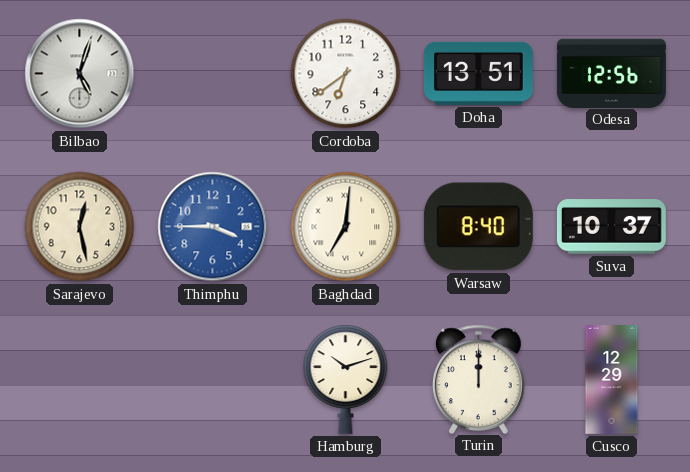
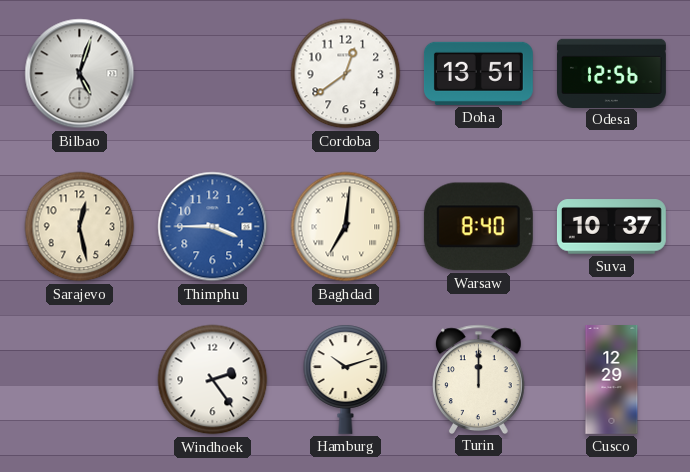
Cordoba: 6:39 -> 12:39 (346, 74)
Windhoek: none -> 2:24 (213, 380)
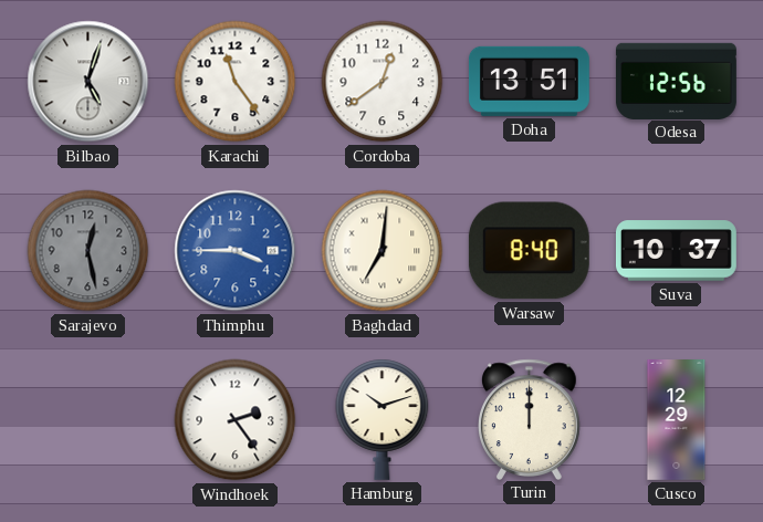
Karachi: none -> 11:24 (236, 82)
Sarajevo dial: cream -> grey (88, 251)
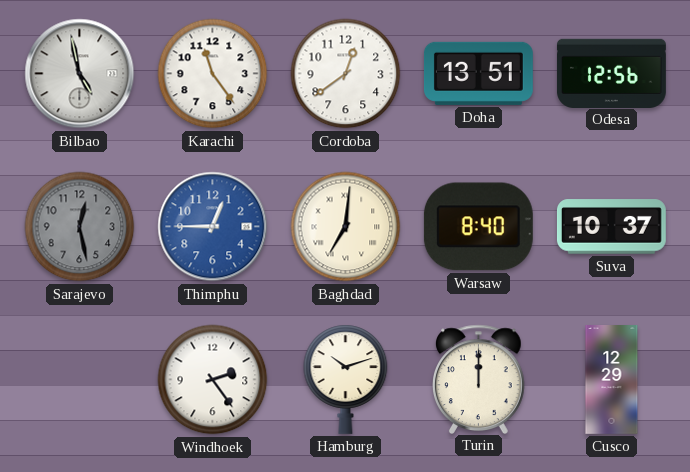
Bilbao: 5:03 -> 4:58 (80, 74)
Thimphu: 3:45 -> 12:45 (213, 227)
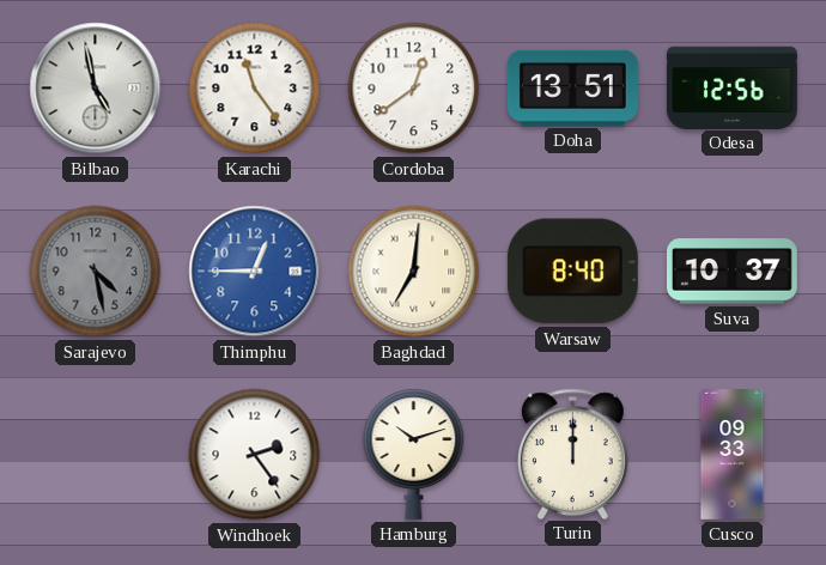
Sarajevo: 12:28 -> 4:28 (96, 272)
Cusco: 12:29 -> 09:33 (733, 455)
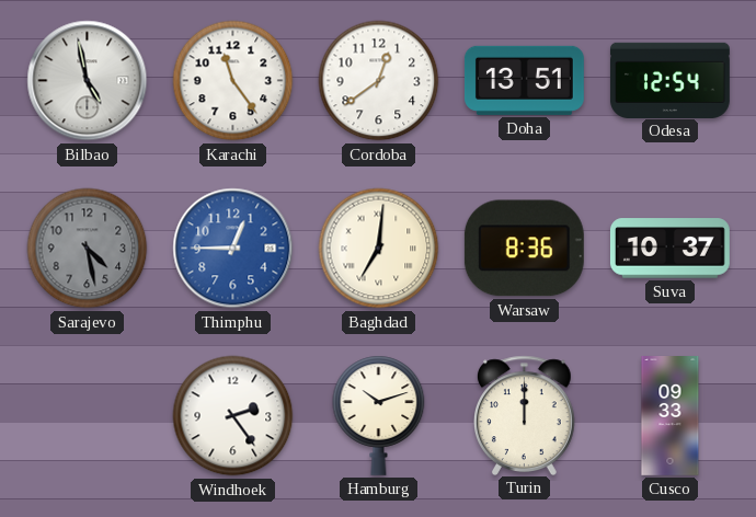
Odesa: 12:56 -> 12:54 (669, 80)
Warsaw: 8:40 -> 8:36 (524, 249)
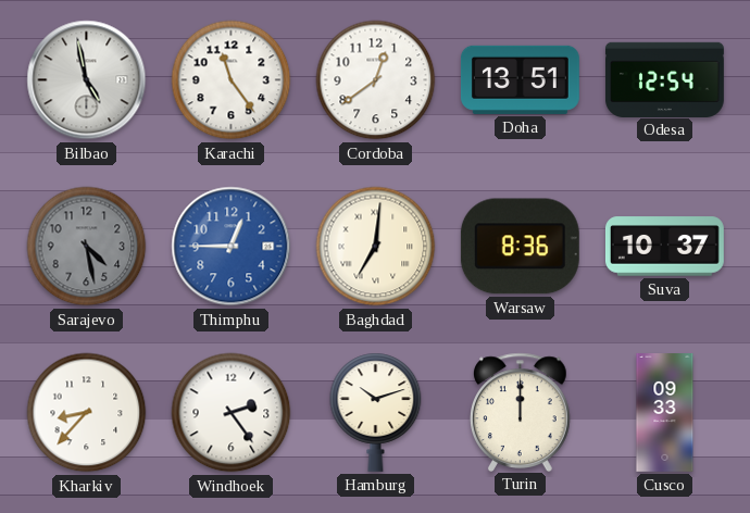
Kharkiv: none -> 8:37 (87, 413)
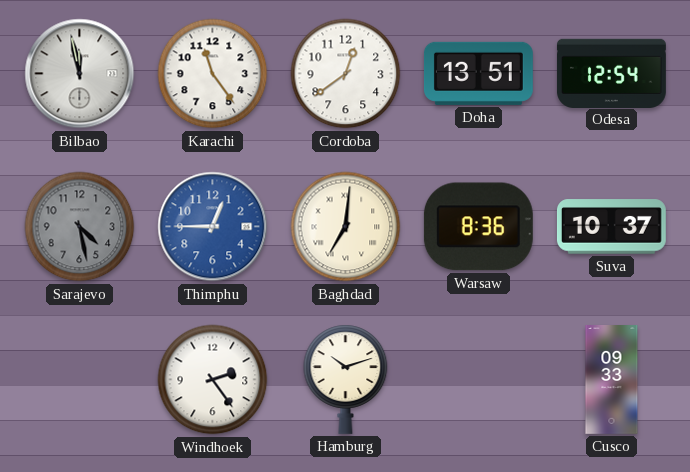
Bilbao: 4:58 -> 11:58 (80, 74)
Kharkiv: 8:37 -> none (87, 413)
Turin: 12:00 -> none (521, 412)
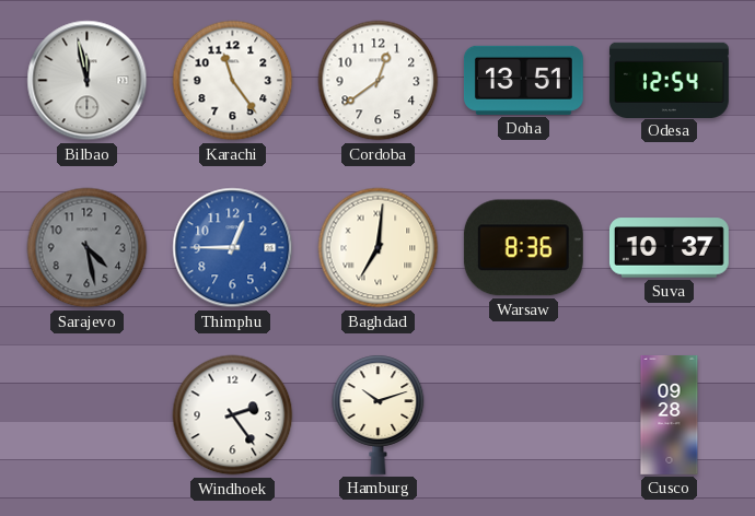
Cusco: 09:33 -> 09:28 (670, 415)
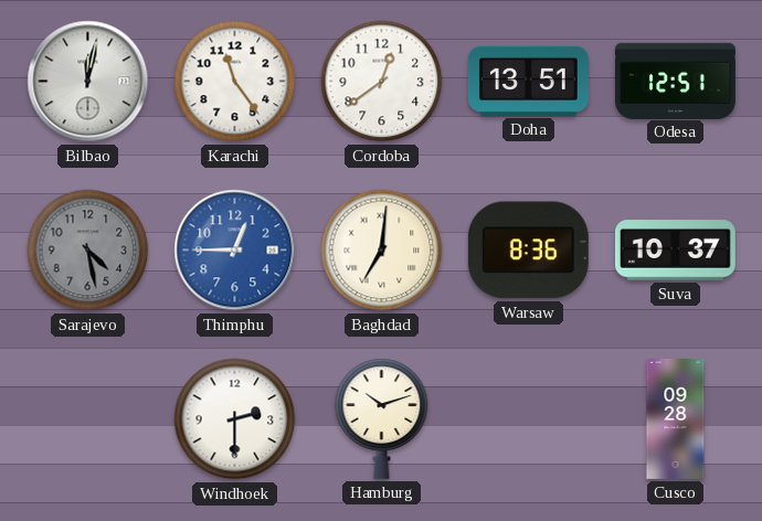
Bilbao: 11:58 -> 12:02 (88, 82)
Odesa: 12:54 -> 12:51 (675, 81)
Windhoek: 2:24 -> 2:30 (235, 419)
